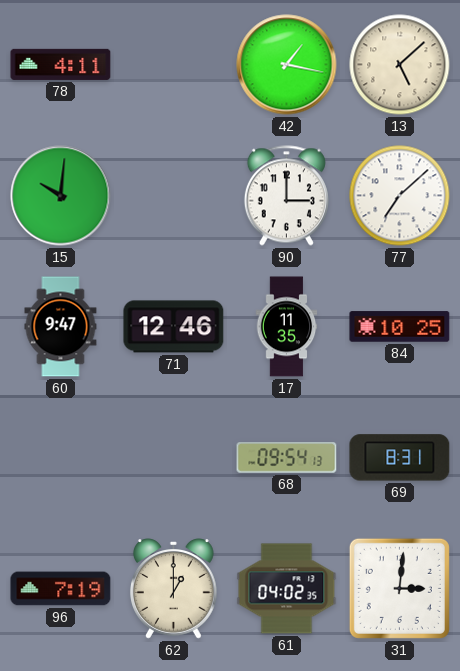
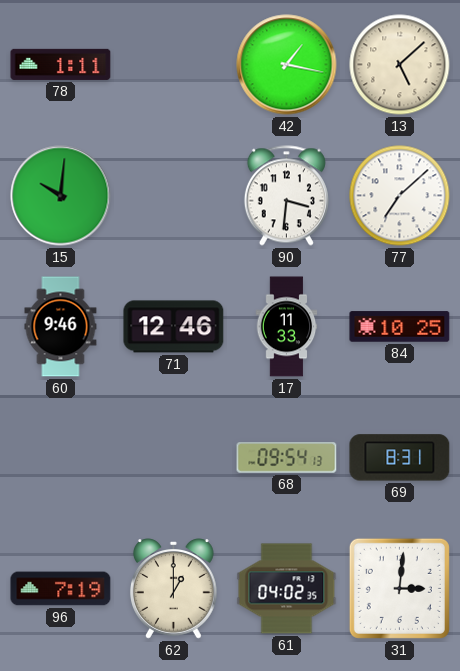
78: 4:11 -> 1:11 (61, 64)
90: 3:00 -> 3:31 (286, 196)
60: 9:47 -> 9:46 (61, 327)
17: 11:35 -> 11:33 (287, 327)
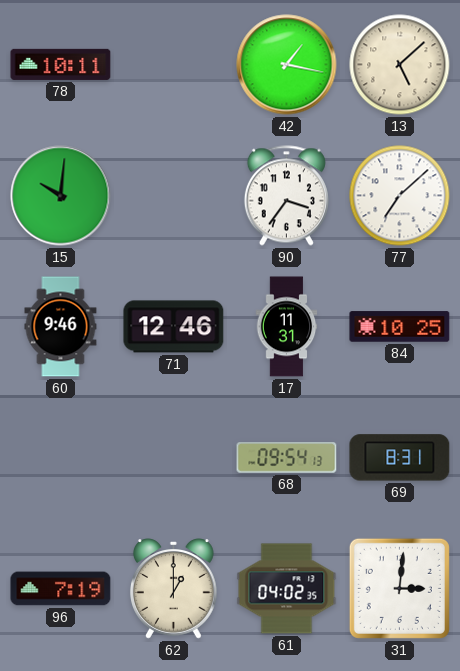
78: 1:11 -> 10:11 (61, 64)
90: 3:31 -> 3:36 (286, 196)
17: 11:33 -> 11:31 (287, 327)
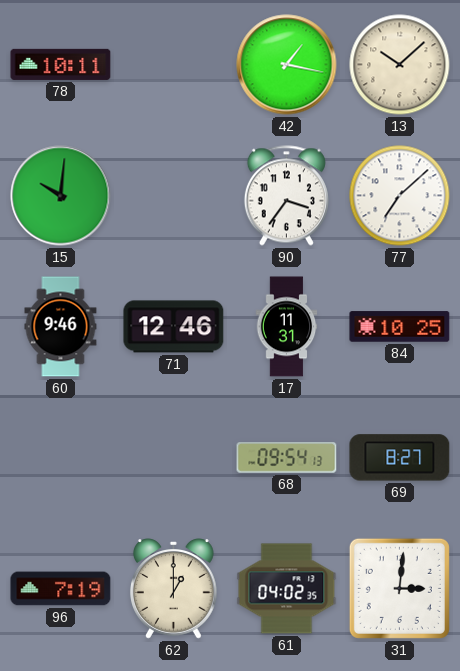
13: 5:08 -> 10:08 (400, 65)
69: 8:31 -> 8:27 (400, 458)
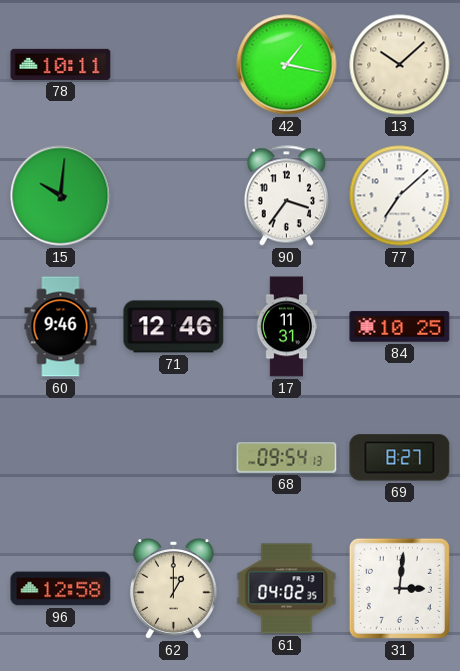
96: 7:19 -> 12:58 (61, 589)
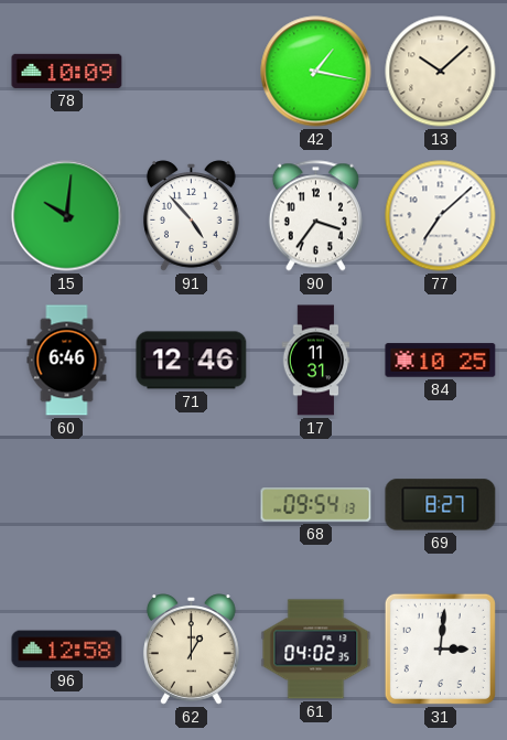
78: 10:11 -> 10:09 (67, 71)
91: none -> 4:53 (191, 216)
60: 9:46 -> 6:46 (67, 361)
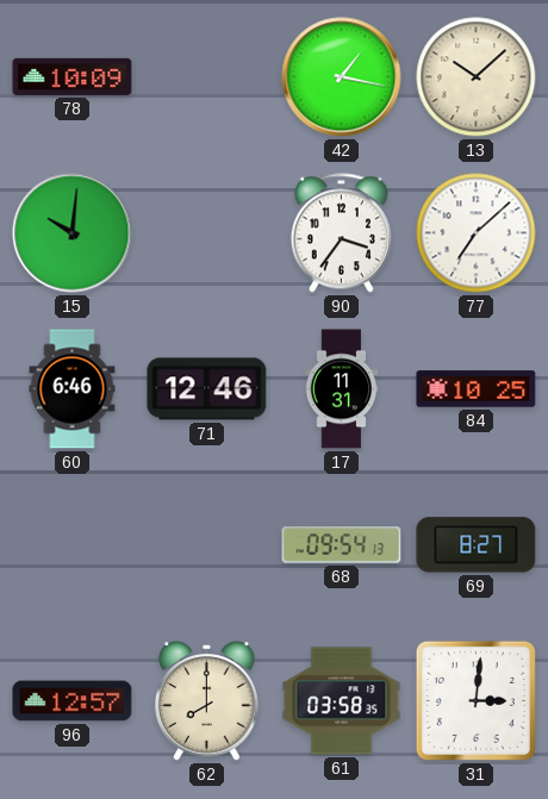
91: 4:53 -> none (191, 216)
96: 12:58 -> 12:57 (73, 701)
62: 1:00 -> 8:00 (206, 701)
61: 04:02 -> 03:58 (342, 701)
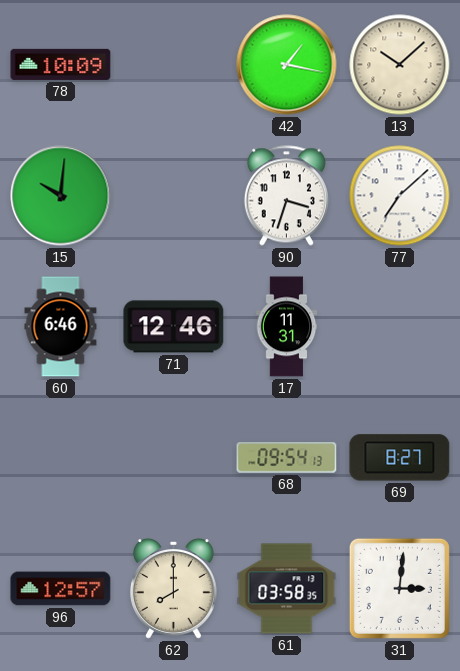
90: 3:36 -> 3:33 (286, 196)
84: 10:25 -> none (477, 389)
